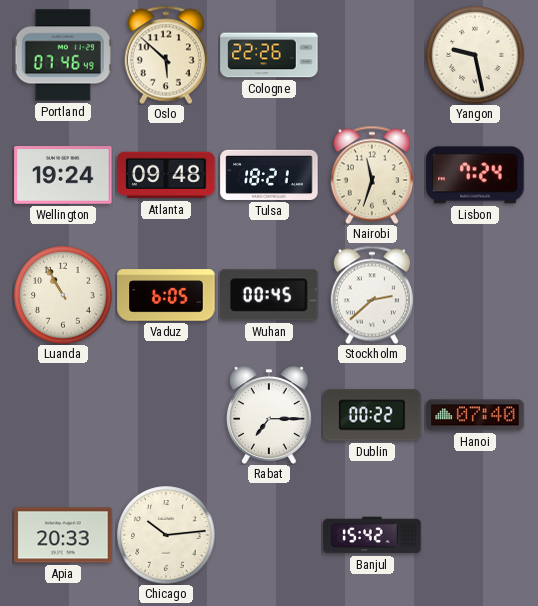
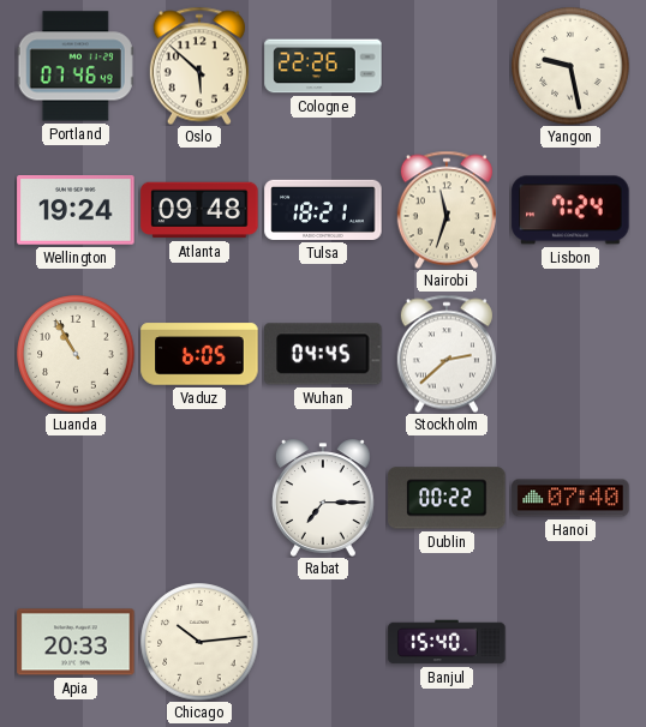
Wuhan: 00:45 -> 04:45 (323, 354)
Banjul: 15:42 -> 15:40 (447, 642)
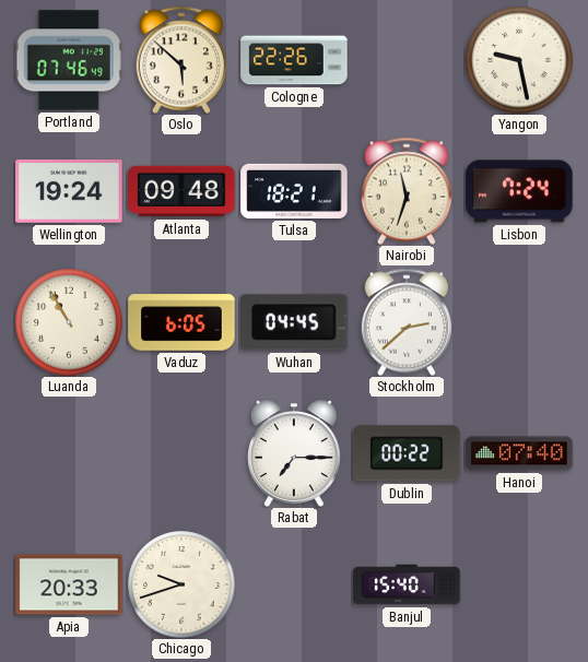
Chicago: 10:14 -> 9:42 (181, 584)
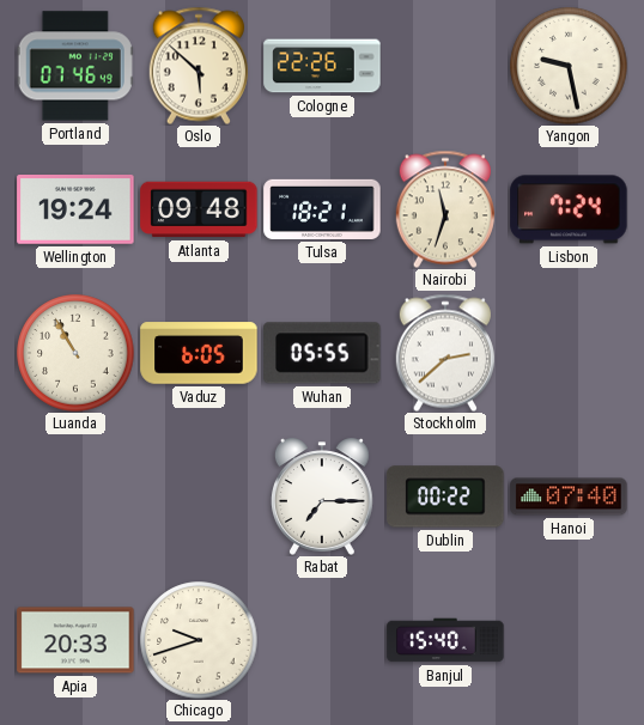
Wuhan: 04:45 -> 05:55 (322, 353)
